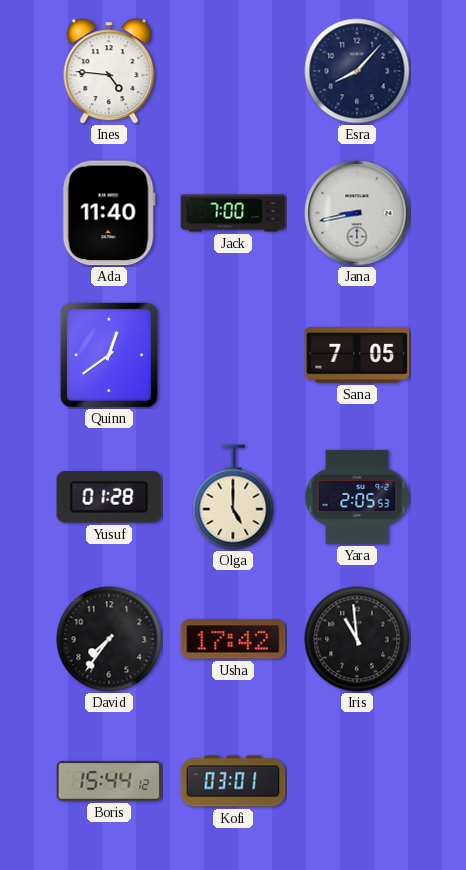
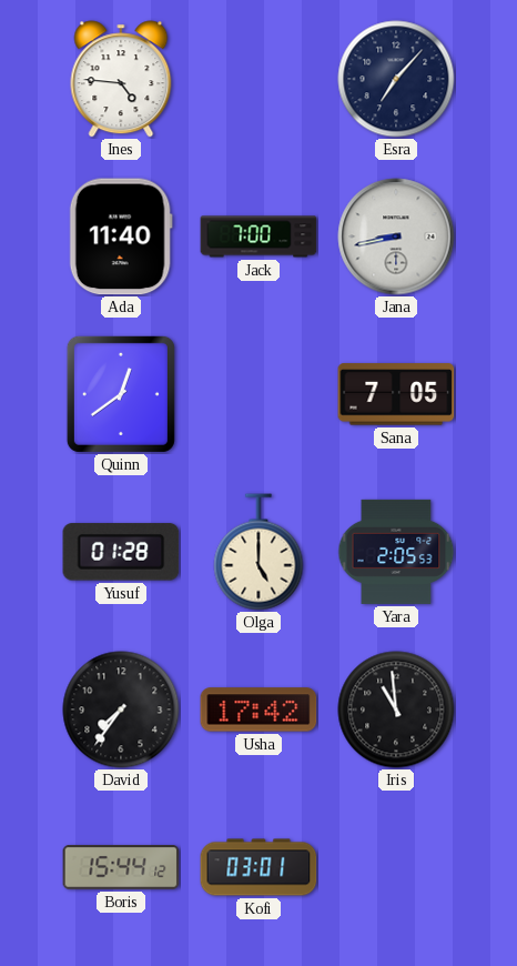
Esra: 8:07 -> 7:07 (396, 79)
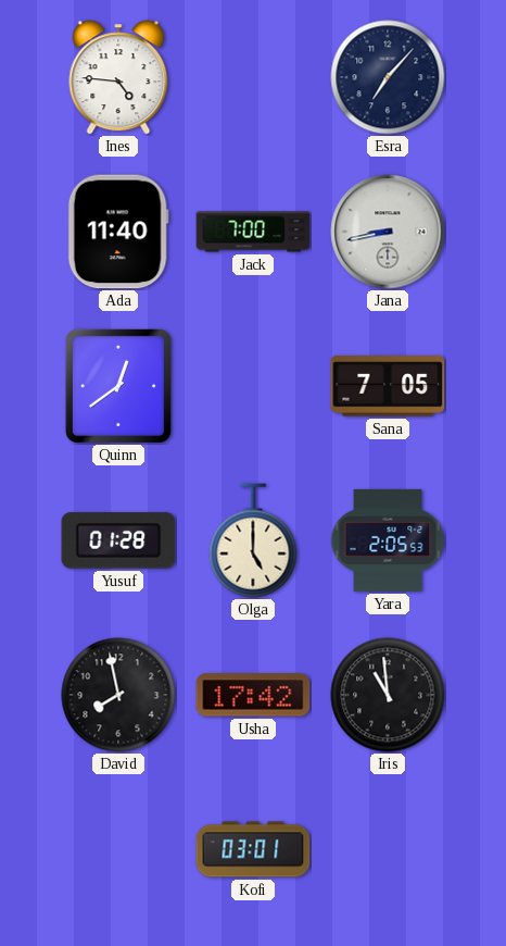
David: 7:36 -> 7:58 (118, 695)
Boris: 15:44 -> none (121, 868)
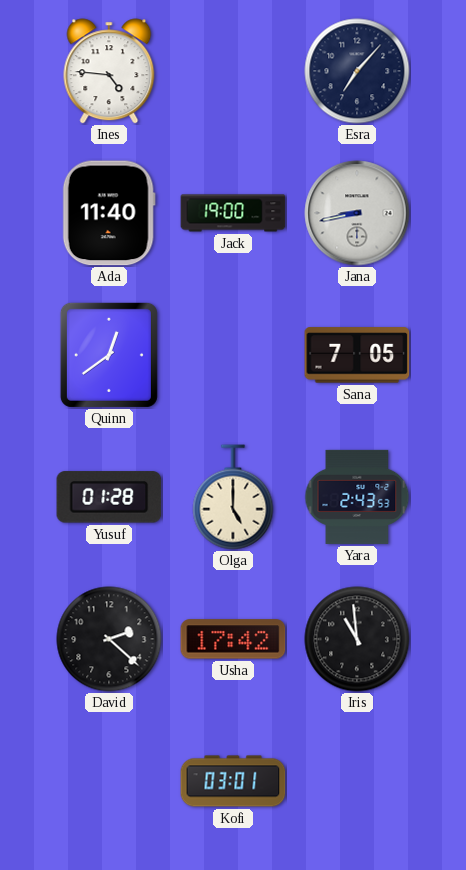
Jack: 7:00 -> 19:00 (233, 213)
Yara: 2:05 -> 2:43 (357, 497)
David: 7:58 -> 2:22 (109, 639)
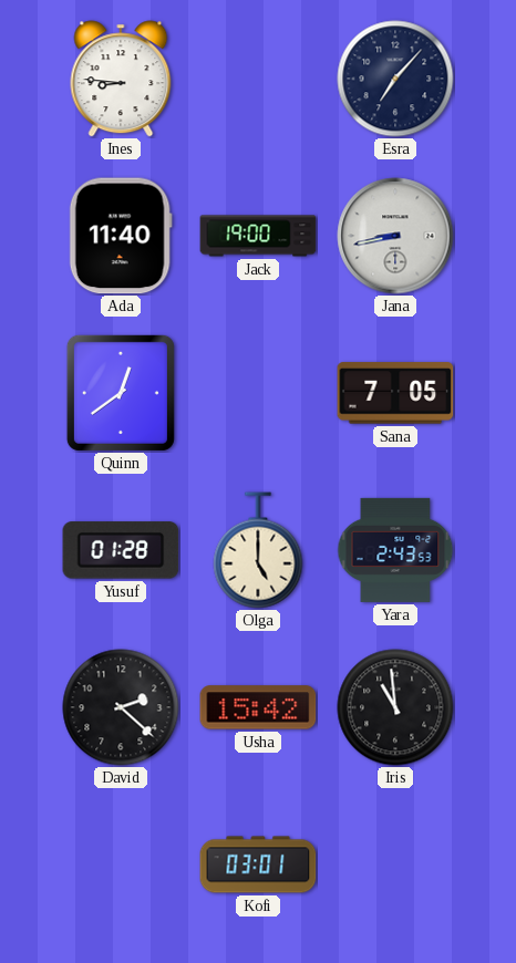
Ines: 4:46 -> 8:46 (121, 79)
Usha: 17:42 -> 15:42 (258, 707)
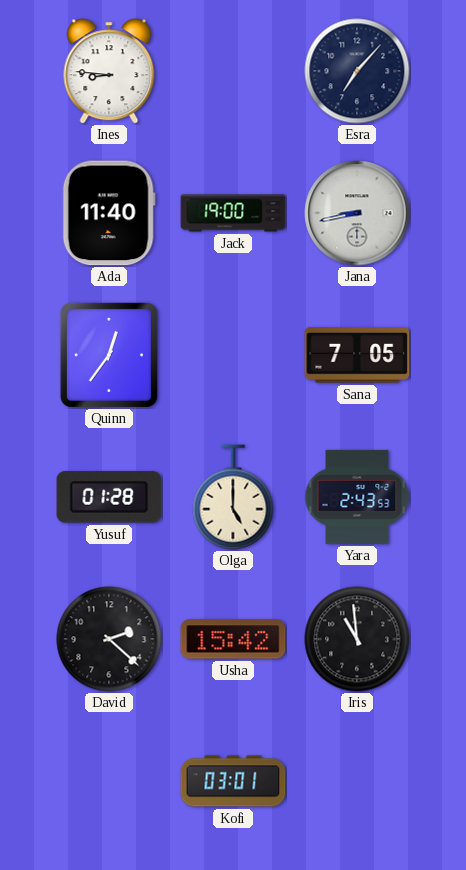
Quinn: 12:39 -> 12:36 (109, 355)
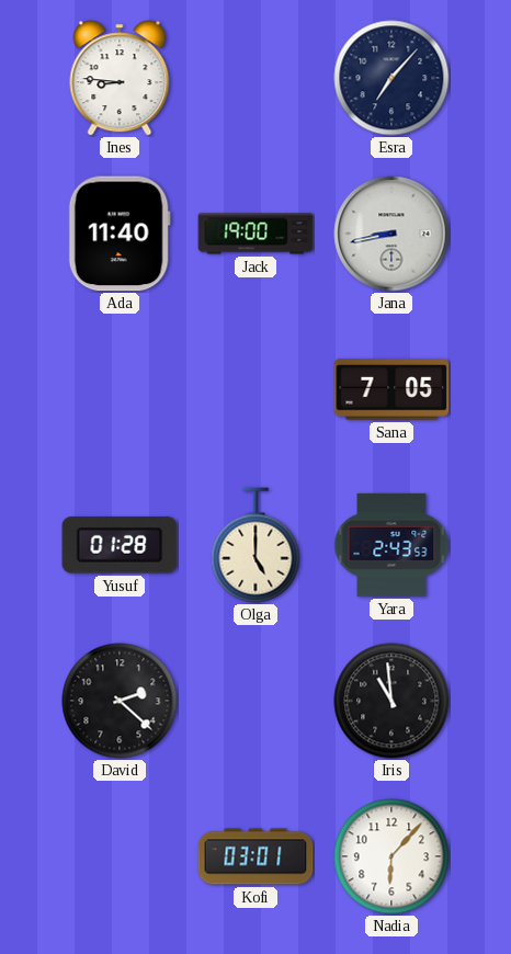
Quinn: 12:36 -> none (109, 355)
Usha: 15:42 -> none (233, 639)
Nadia: none -> 6:07 (391, 856)
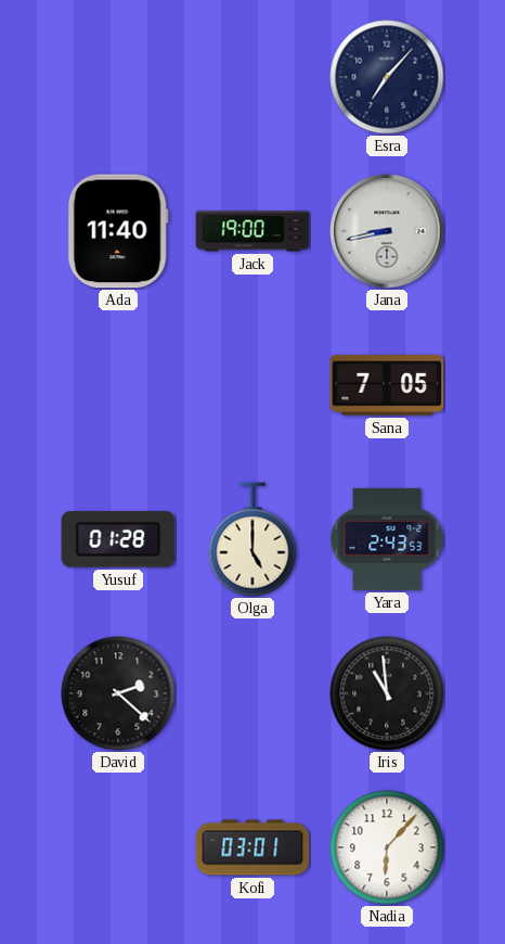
Ines: 8:46 -> none (120, 78)
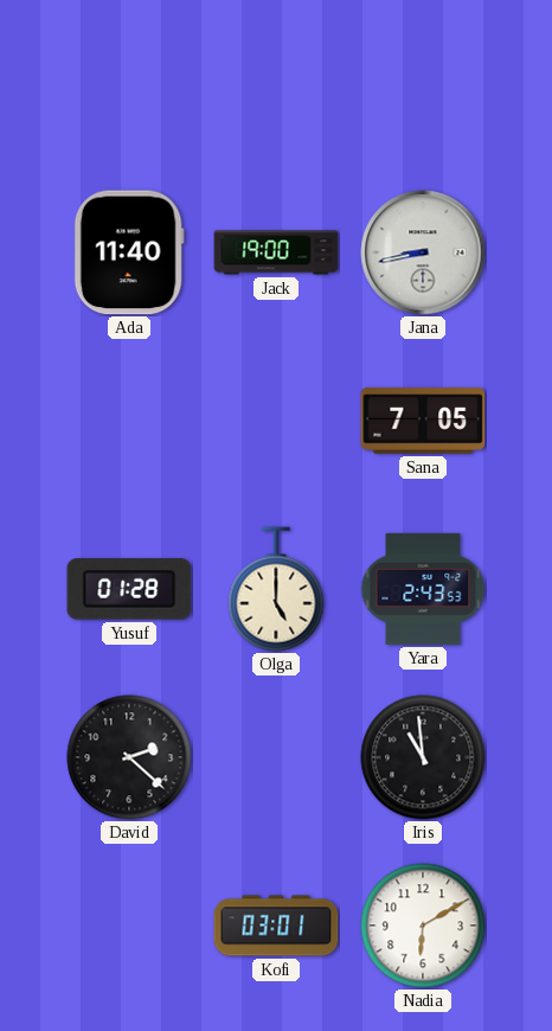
Esra: 7:07 -> none (387, 77)
Nadia: 6:07 -> 6:10 (423, 926)
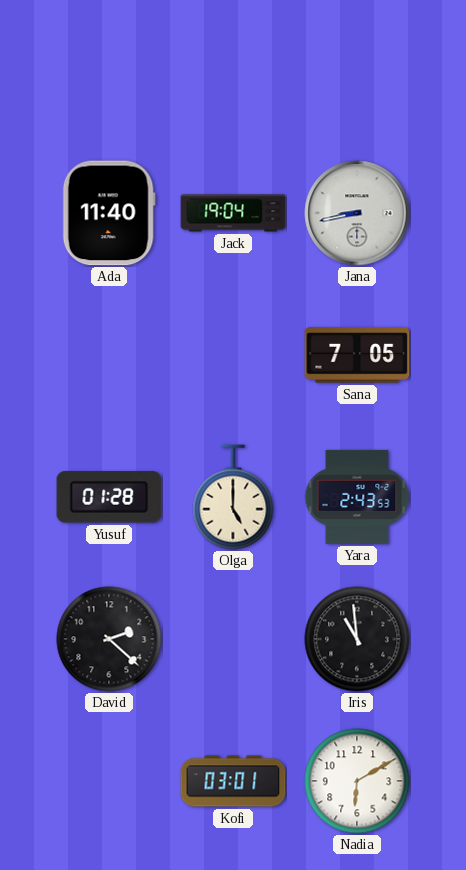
Jack: 19:00 -> 19:04 (233, 213)
